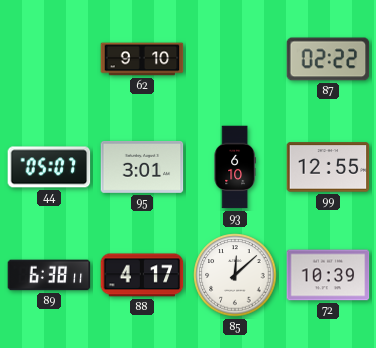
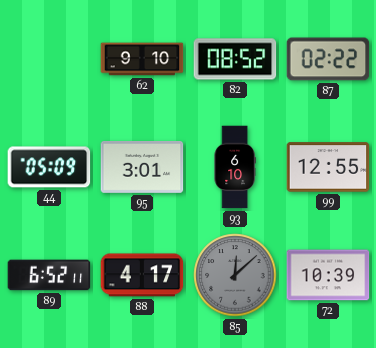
82: none -> 08:52 (235, 59)
44: 05:07 -> 05:09 (49, 167)
89: 6:38 -> 6:52 (49, 275)
85 dial: white -> grey (235, 275)
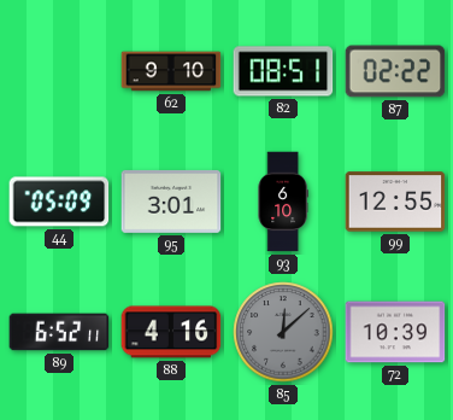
82: 08:52 -> 08:51 (283, 71)
88: 4:17 -> 4:16 (171, 332)
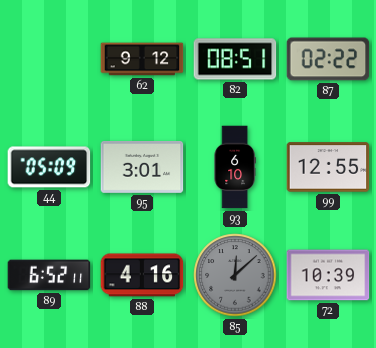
62: 9:10 -> 9:12 (142, 59)
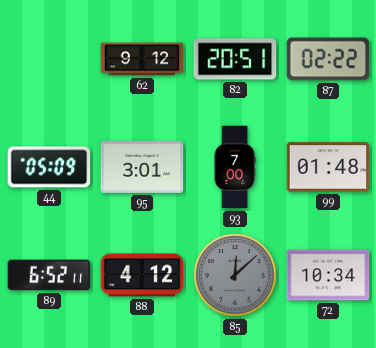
82: 08:51 -> 20:51 (235, 59)
93: 6:10 -> 7:00 (235, 167)
99: 12:55 -> 01:48 (328, 167)
88: 4:16 -> 4:12 (142, 275)
72: 10:39 -> 10:34 (328, 275)
